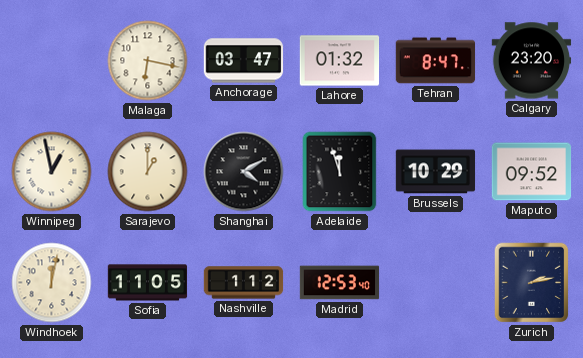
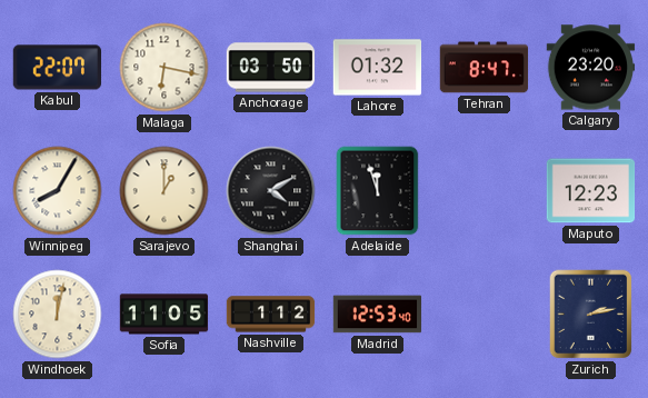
Kabul: none -> 22:07 (58, 68)
Anchorage: 03:47 -> 03:50 (271, 68)
Winnipeg: 12:58 -> 8:05 (58, 191)
Brussels: 10:29 -> none (436, 172)
Maputo: 09:52 -> 12:23 (591, 191)
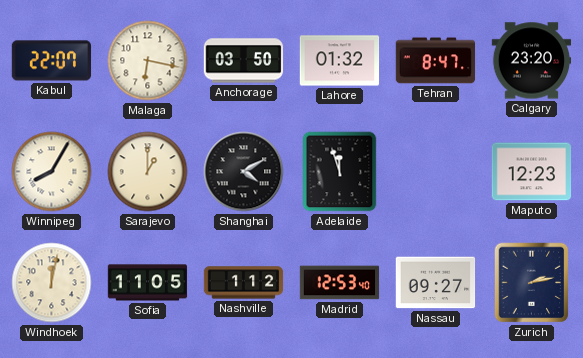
Nassau: none -> 09:27 (436, 283)
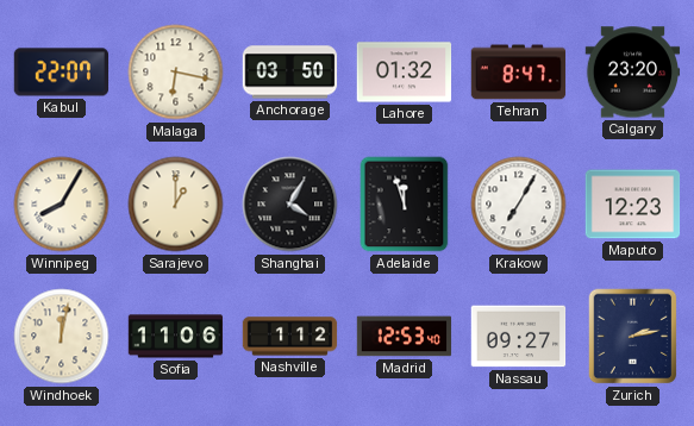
Shanghai: 4:10 -> 4:05 (290, 205)
Krakow: none -> 7:05 (519, 205)
Sofia: 11:05 -> 11:06 (176, 337)
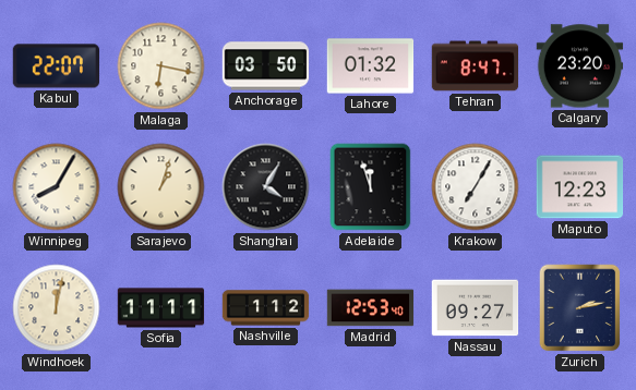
Sarajevo: 1:00 -> 1:03 (161, 187)
Sofia: 11:06 -> 11:11 (161, 308)
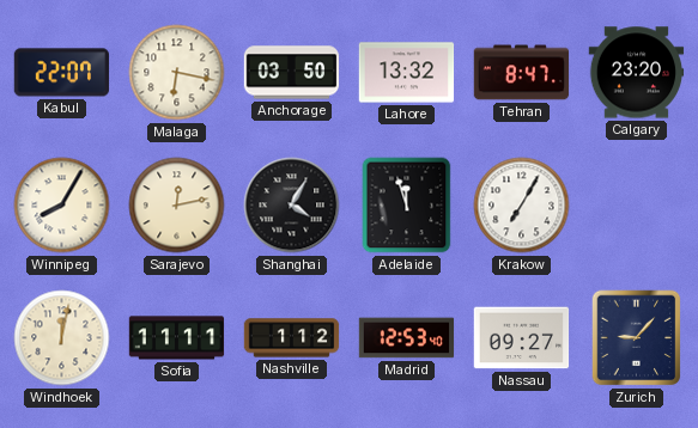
Lahore: 01:32 -> 13:32 (407, 73)
Sarajevo: 1:03 -> 12:13 (177, 206)
Maputo: 12:23 -> none (580, 187)
Zurich: 2:13 -> 9:07 (637, 338)
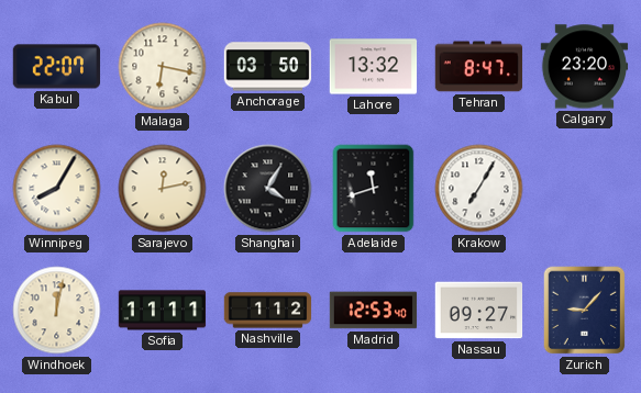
Adelaide: 11:57 -> 11:42 (374, 189)
